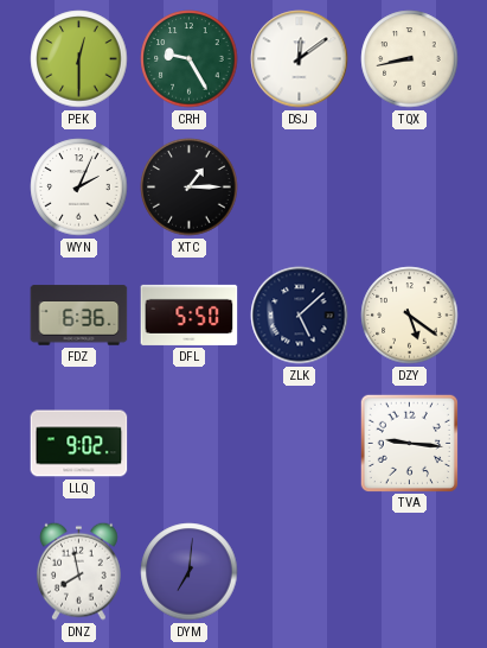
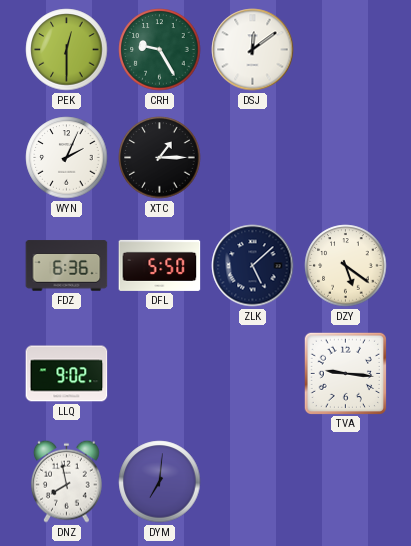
TQX: 8:43 -> none (410, 59)
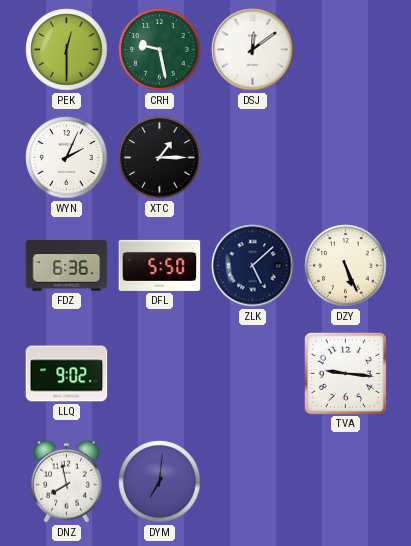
CRH: 9:25 -> 9:28 (160, 50)
DZY: 5:21 -> 5:26 (346, 266)
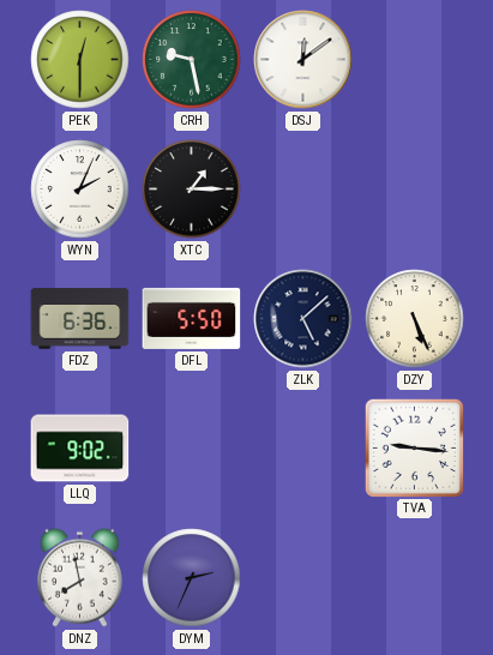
DYM: 7:01 -> 2:34 (192, 578)
